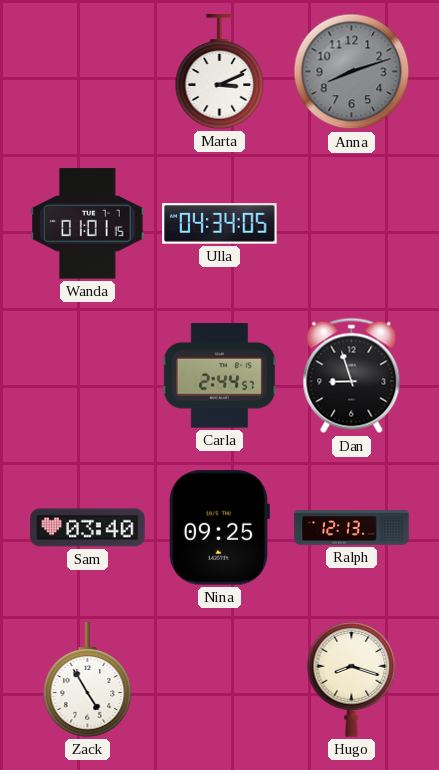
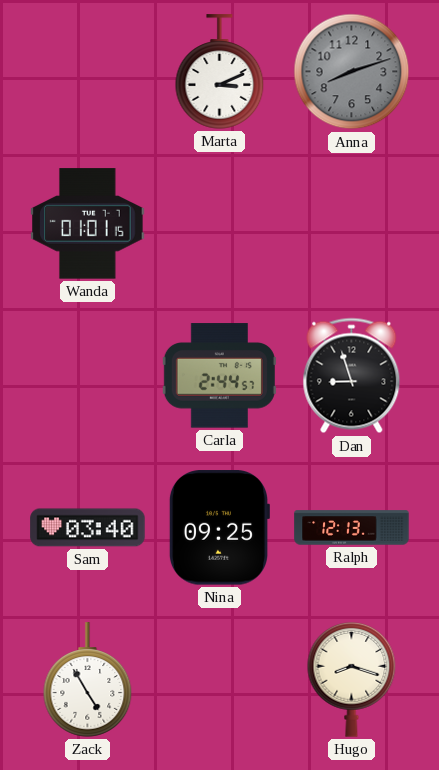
Ulla: 04:34 -> none (220, 224)
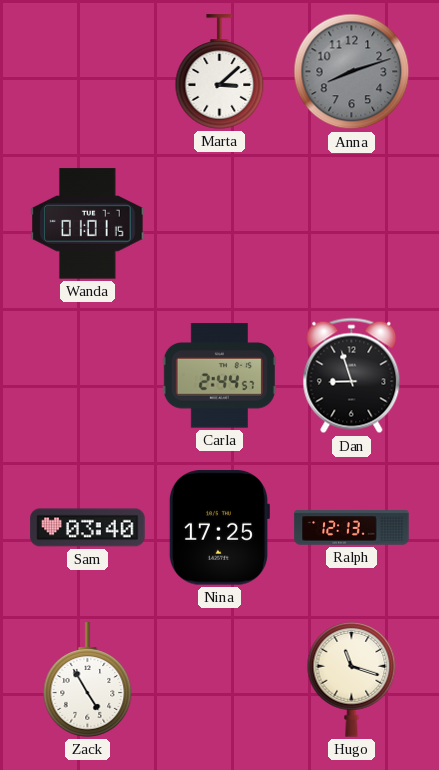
Marta: 3:11 -> 3:08 (220, 72)
Nina: 09:25 -> 17:25 (219, 528)
Hugo: 8:18 -> 11:18 (352, 679)
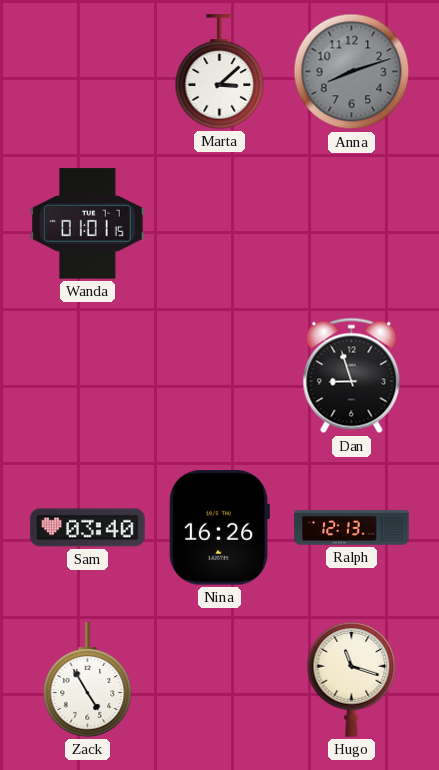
Carla: 2:44 -> none (219, 376)
Nina: 17:25 -> 16:26 (219, 528)
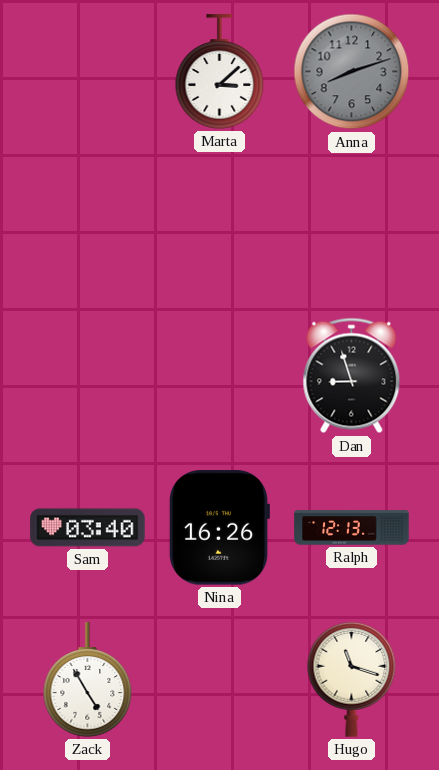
Wanda: 01:01 -> none (88, 224)
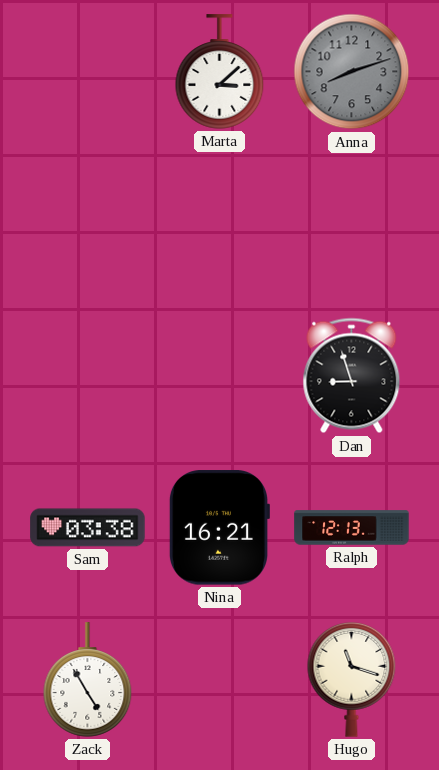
Sam: 03:40 -> 03:38 (88, 528)
Nina: 16:26 -> 16:21 (219, 528)
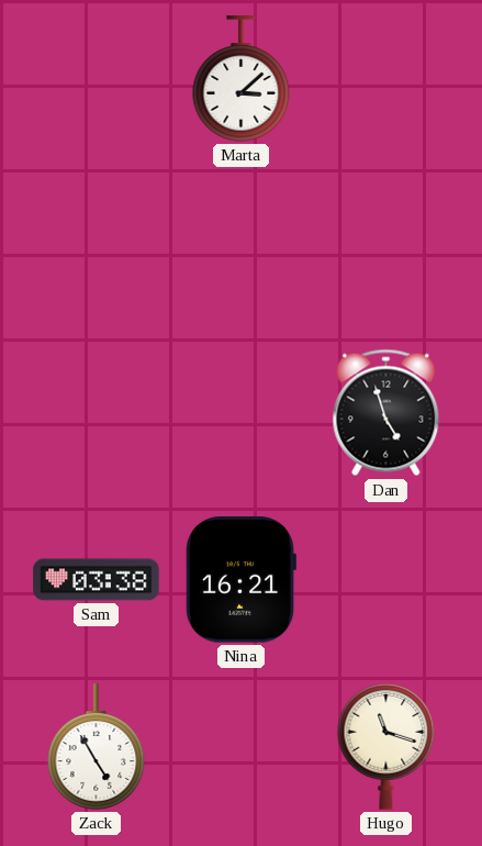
Anna: 8:12 -> none (352, 72)
Dan: 8:57 -> 4:57 (386, 413)
Ralph: 12:13 -> none (352, 528)
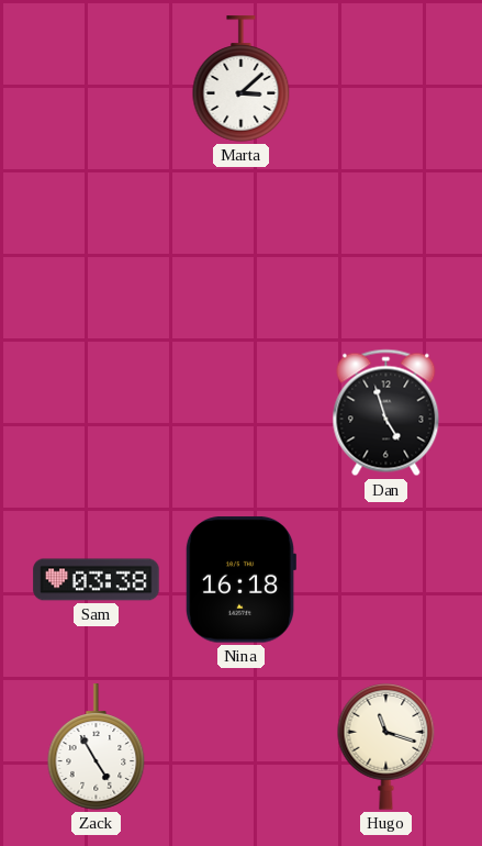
Nina: 16:21 -> 16:18 (240, 580)
